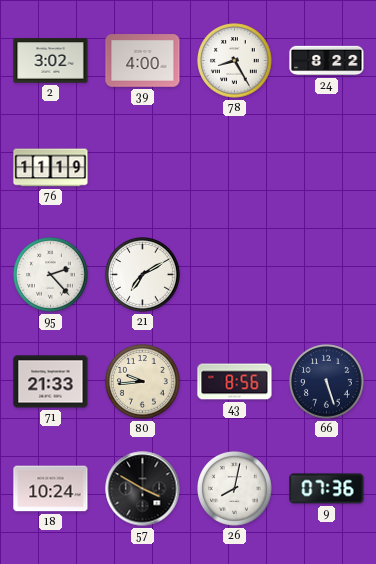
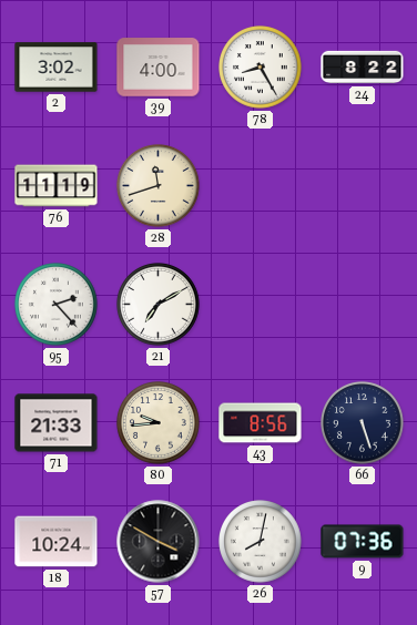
28: none -> 11:42 (159, 186)
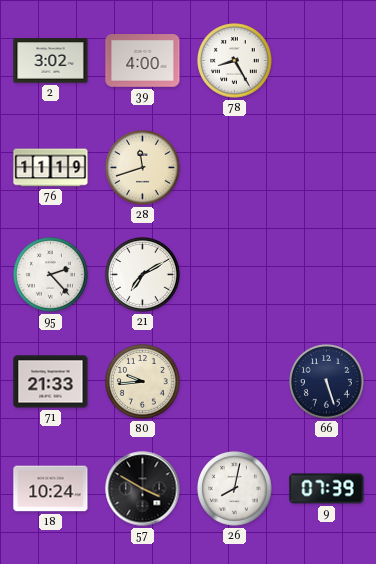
24: 8:22 -> none (363, 68)
43: 8:56 -> none (261, 423)
9: 07:36 -> 07:39 (327, 489)
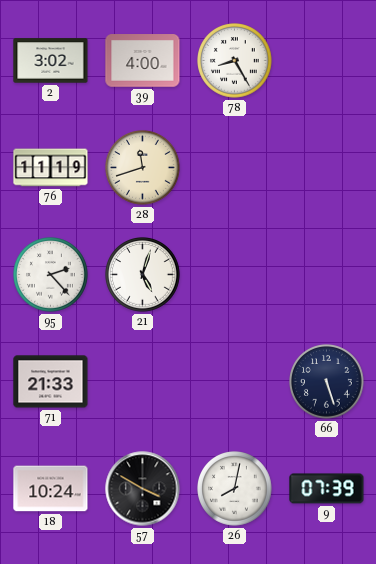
21: 7:10 -> 5:03 (143, 275)
80: 9:44 -> none (143, 382)
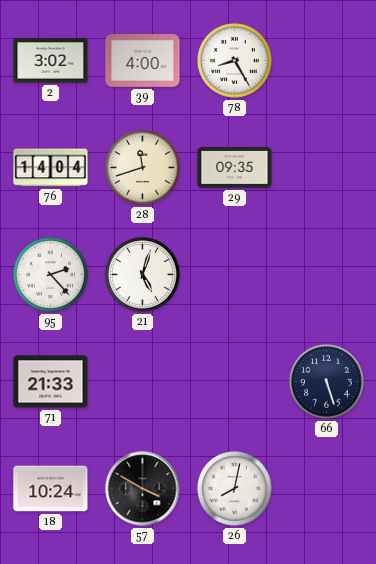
76: 11:19 -> 14:04 (51, 168)
29: none -> 09:35 (235, 167)
9: 07:39 -> none (327, 489)
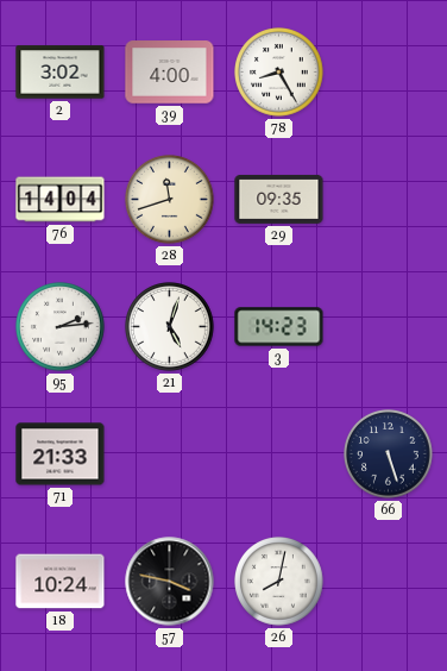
95: 2:23 -> 2:14 (61, 327)
3: none -> 14:23 (279, 327)
57: 3:50 -> 3:47 (170, 582)
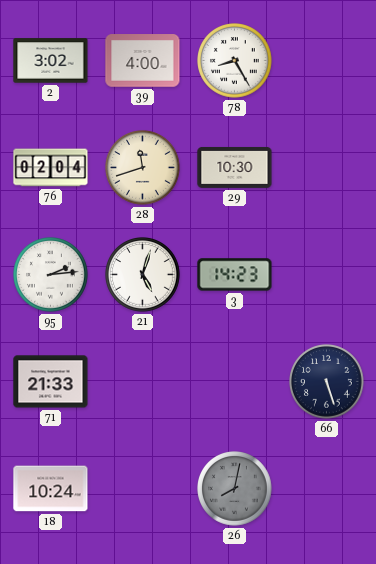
76: 14:04 -> 02:04 (51, 168)
29: 09:35 -> 10:30 (235, 167)
57: 3:47 -> none (170, 582)
26 dial: white -> grey (235, 489)
